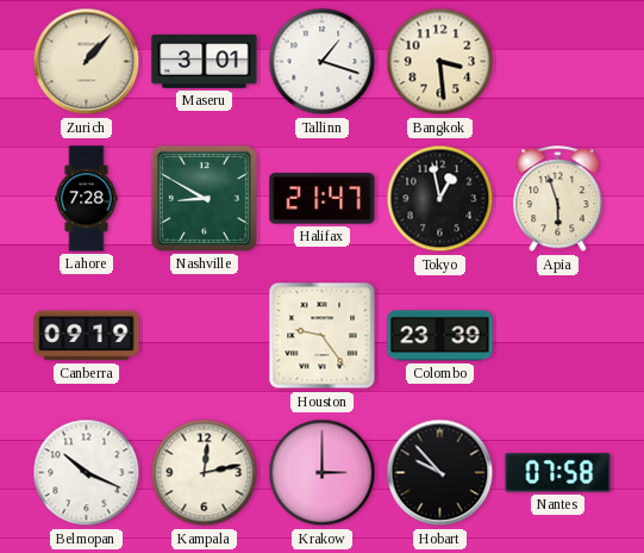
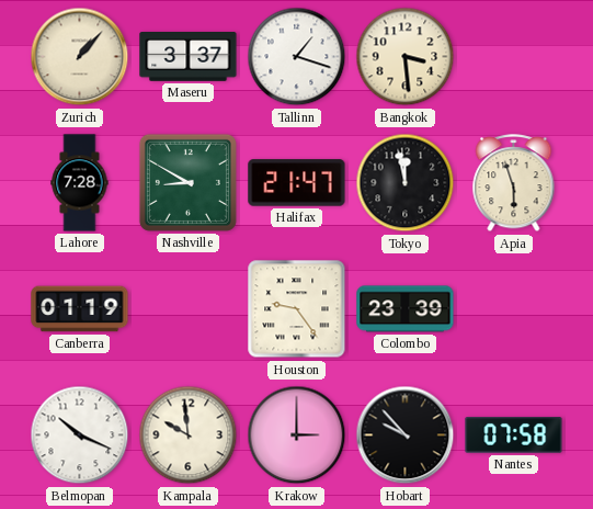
Maseru: 3:01 -> 3:37 (189, 57)
Tokyo: 12:58 -> 11:58 (406, 183)
Canberra: 09:19 -> 01:19 (80, 309)
Kampala: 12:13 -> 9:59 (189, 436)
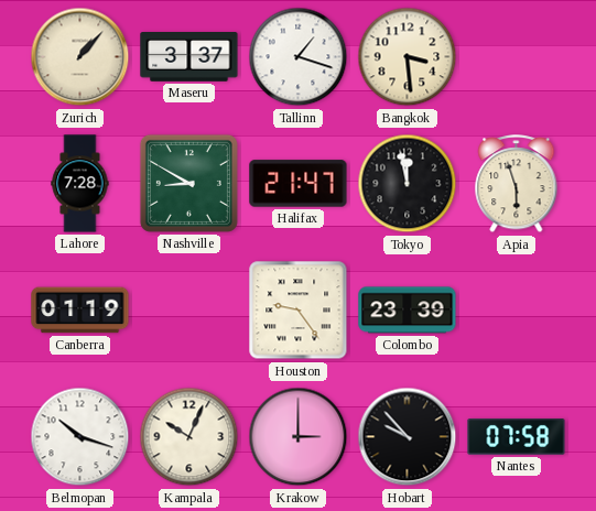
Belmopan: 10:19 -> 10:18 (80, 437)
Kampala: 9:59 -> 10:04 (189, 437)
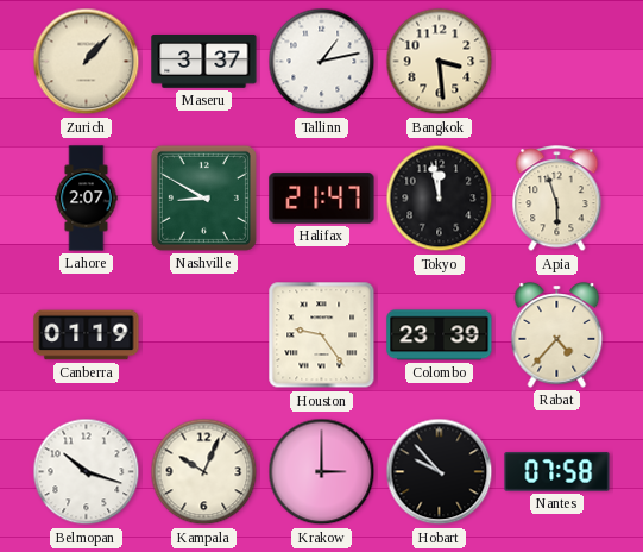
Tallinn: 1:18 -> 1:13 (322, 62)
Lahore: 7:28 -> 2:07 (87, 199)
Rabat: none -> 4:37 (557, 335)
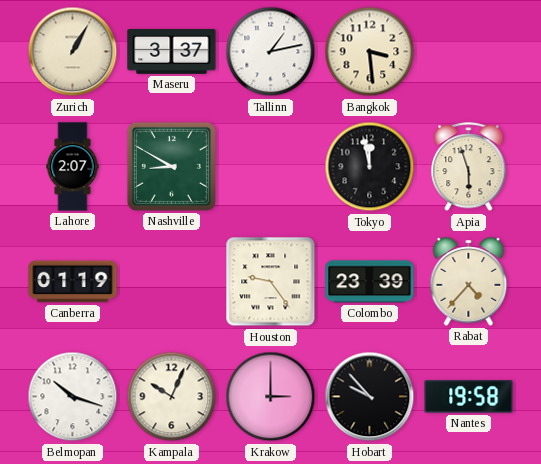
Zurich: 1:07 -> 1:05 (73, 52)
Halifax: 21:47 -> none (322, 199)
Nantes: 07:58 -> 19:58 (469, 397)
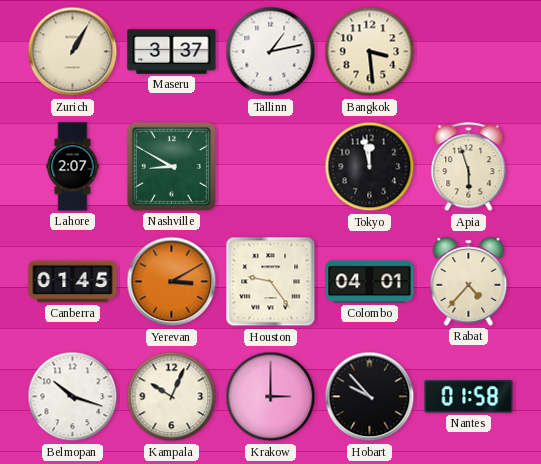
Canberra: 01:19 -> 01:45 (73, 282)
Yerevan: none -> 3:10 (172, 282)
Colombo: 23:39 -> 04:01 (370, 282)
Nantes: 19:58 -> 01:58 (469, 397)
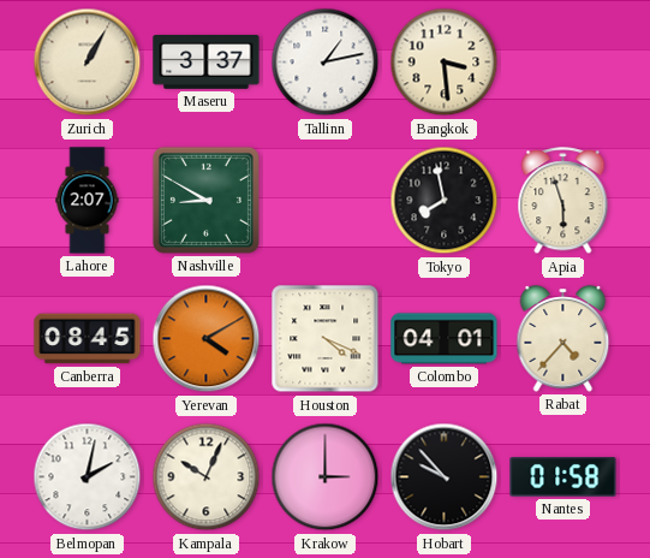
Tokyo: 11:58 -> 7:58 (445, 201)
Canberra: 01:45 -> 08:45 (88, 339)
Yerevan: 3:10 -> 4:10 (207, 339)
Houston: 9:24 -> 4:19 (326, 339)
Belmopan: 10:18 -> 2:02 (88, 477)
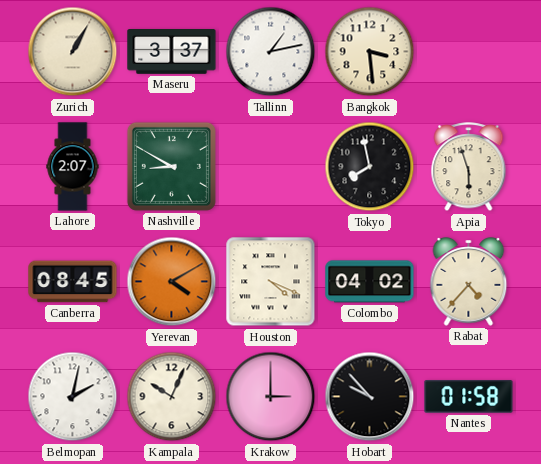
Colombo: 04:01 -> 04:02 (370, 282)
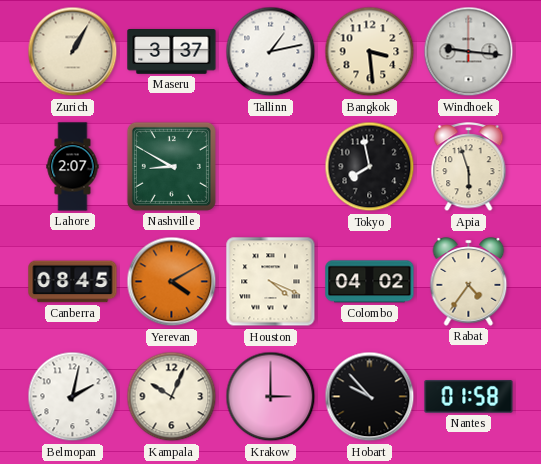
Windhoek: none -> 9:16 (469, 52)
Rabat: 4:37 -> 4:36 (469, 282)
